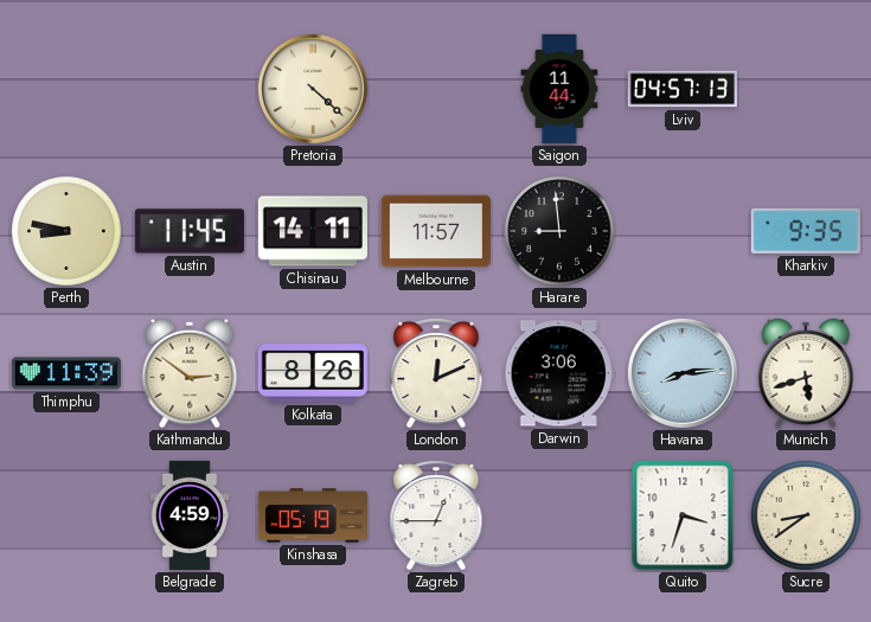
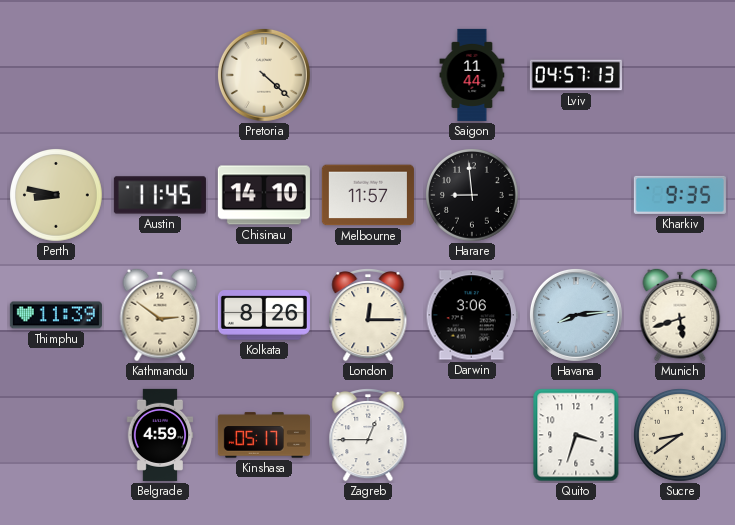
Chisinau: 14:11 -> 14:10 (264, 195)
London: 12:11 -> 12:15 (368, 315)
Kinshasa: 05:19 -> 05:17 (264, 435)
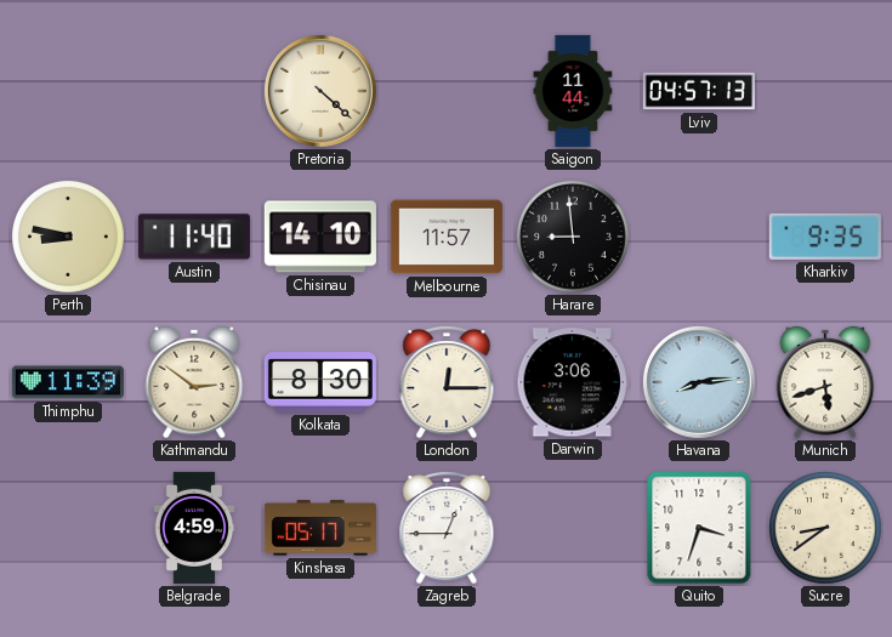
Austin: 11:45 -> 11:40 (194, 237)
Kolkata: 8:26 -> 8:30 (320, 382)
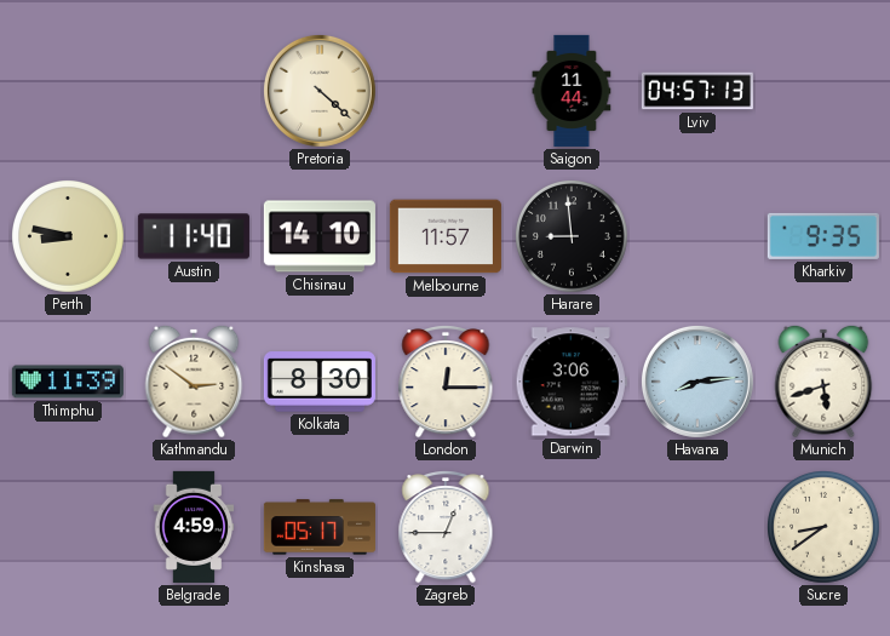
Quito: 3:33 -> none (699, 528)
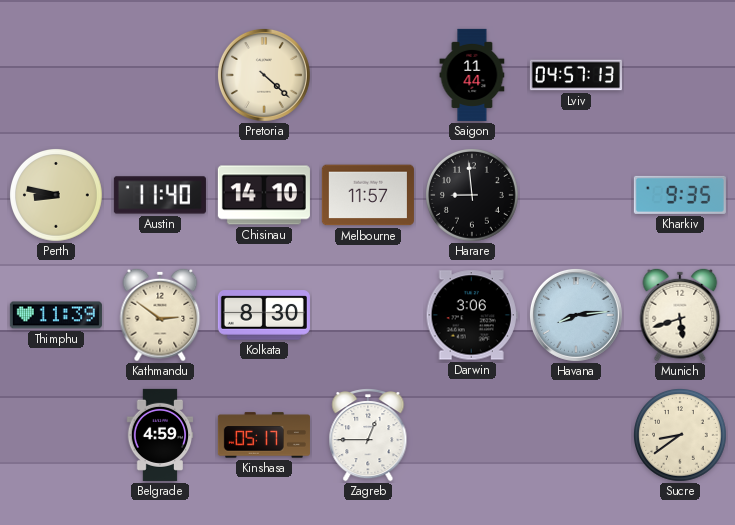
London: 12:15 -> none (446, 382)
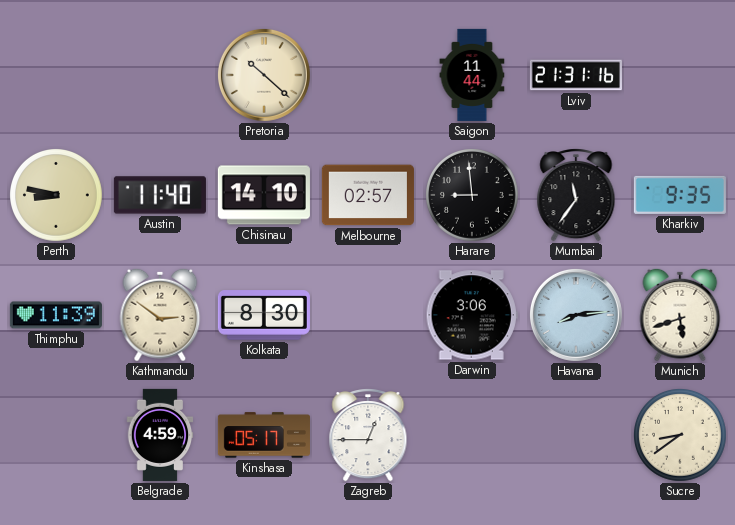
Pretoria: 4:22 -> 10:22 (264, 75)
Lviv: 04:57 -> 21:31 (576, 75)
Melbourne: 11:57 -> 02:57 (368, 195)
Mumbai: none -> 11:36 (576, 195)
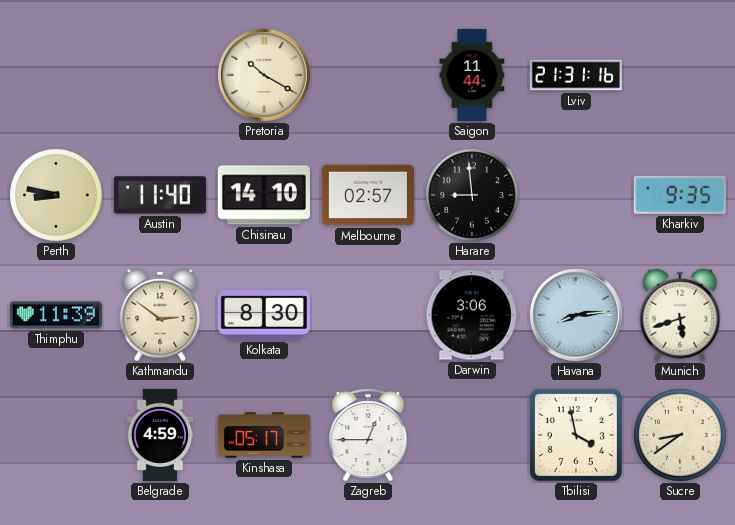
Pretoria: 10:22 -> 10:20 (264, 75)
Mumbai: 11:36 -> none (576, 195)
Tbilisi: none -> 3:58 (576, 435)
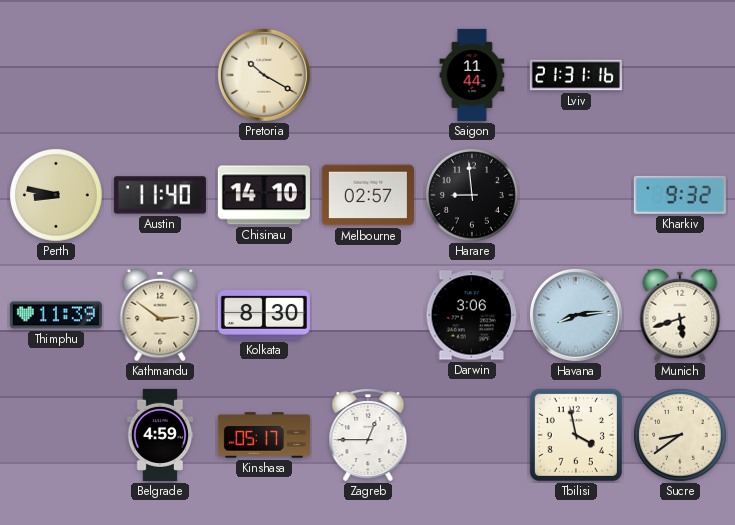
Kharkiv: 9:35 -> 9:32 (680, 195)
